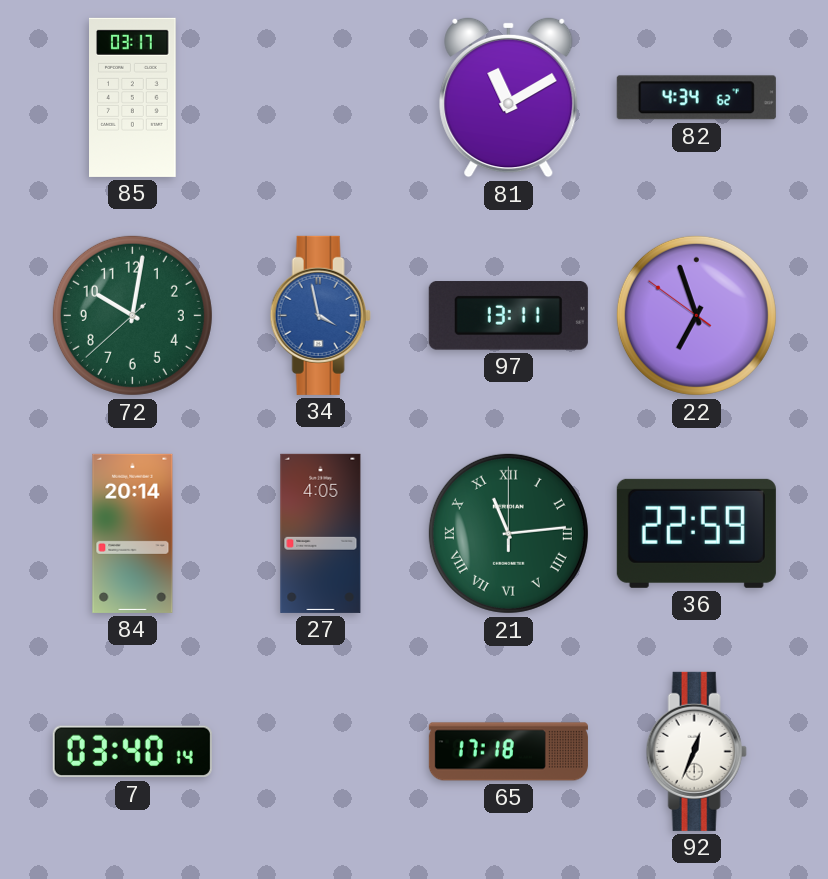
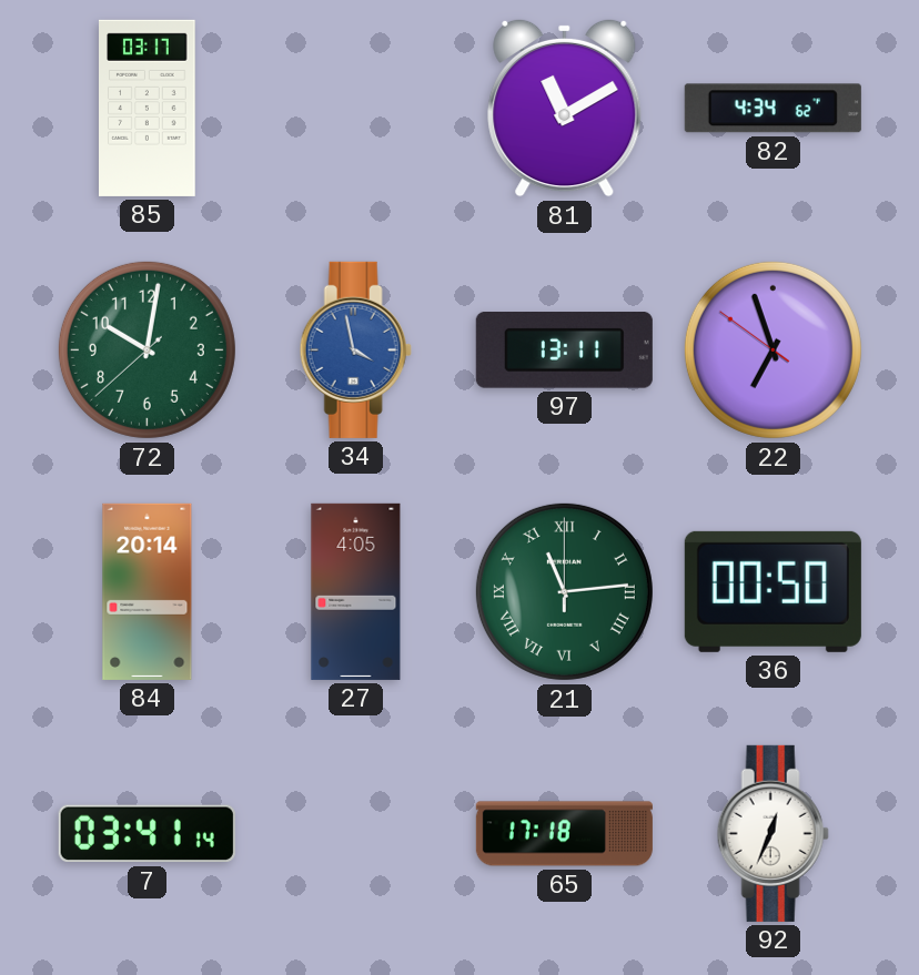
36: 22:59 -> 00:50 (772, 591)
7: 03:40 -> 03:41 (147, 834)
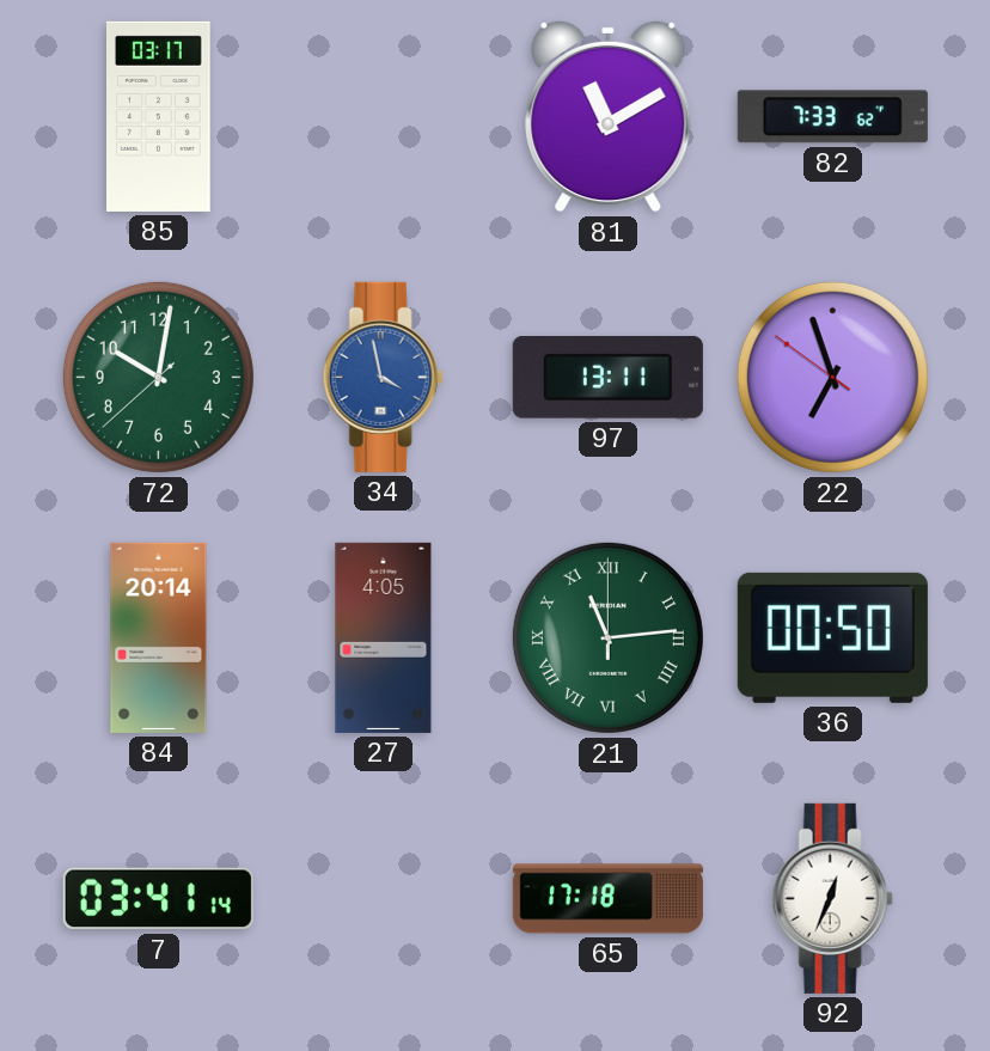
82: 4:34 -> 7:33 (832, 117)
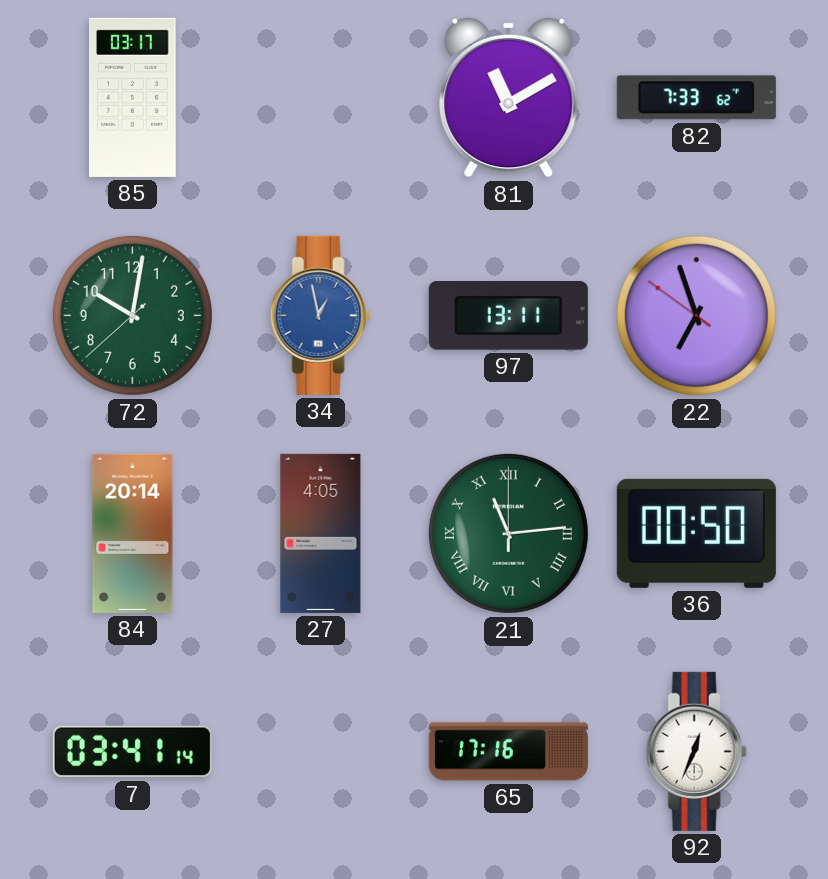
34: 3:58 -> 12:58 (320, 315)
65: 17:18 -> 17:16 (508, 752)
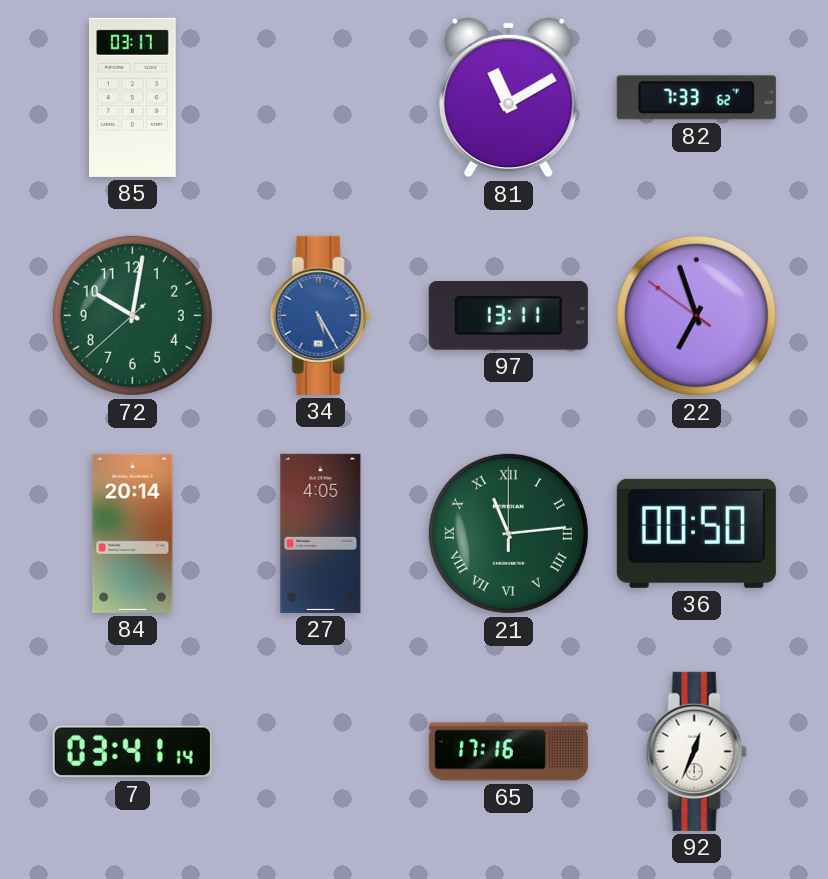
34: 12:58 -> 5:25 (320, 315)
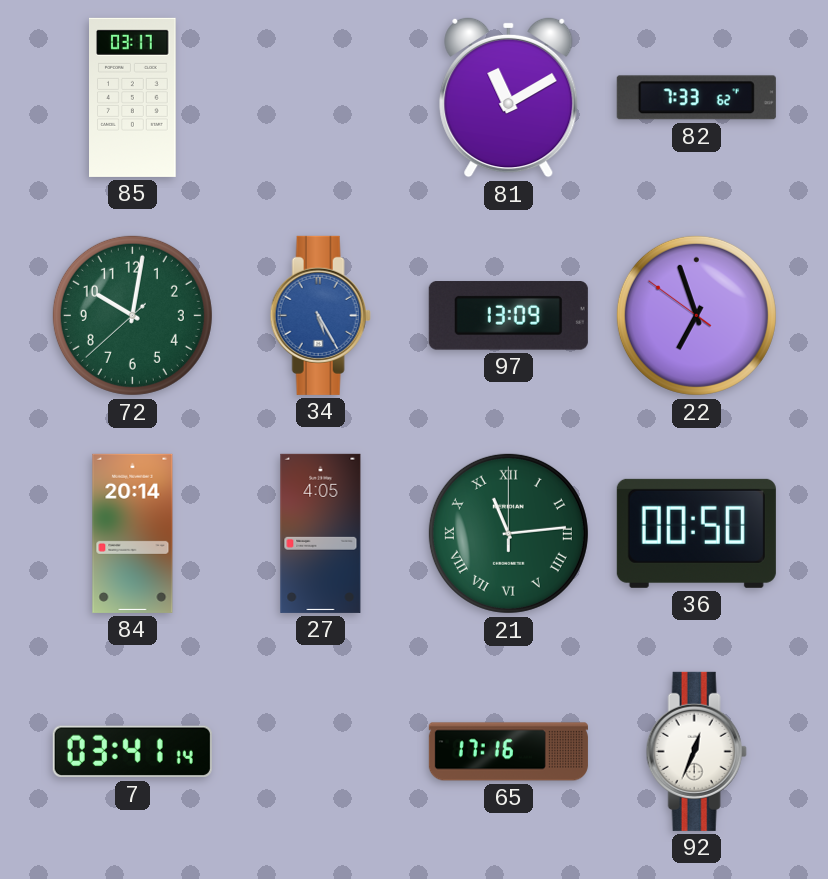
97: 13:11 -> 13:09 (508, 316)
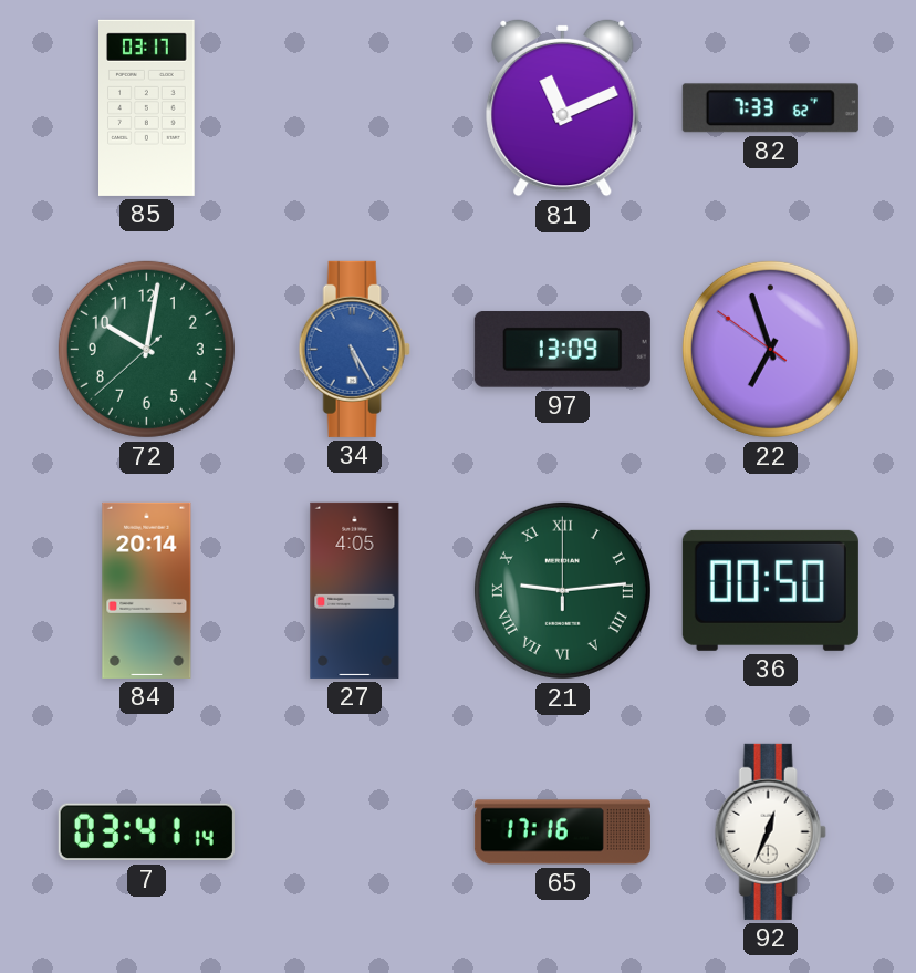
81: 11:10 -> 11:11 (563, 107)
21: 11:14 -> 9:14 (562, 590)
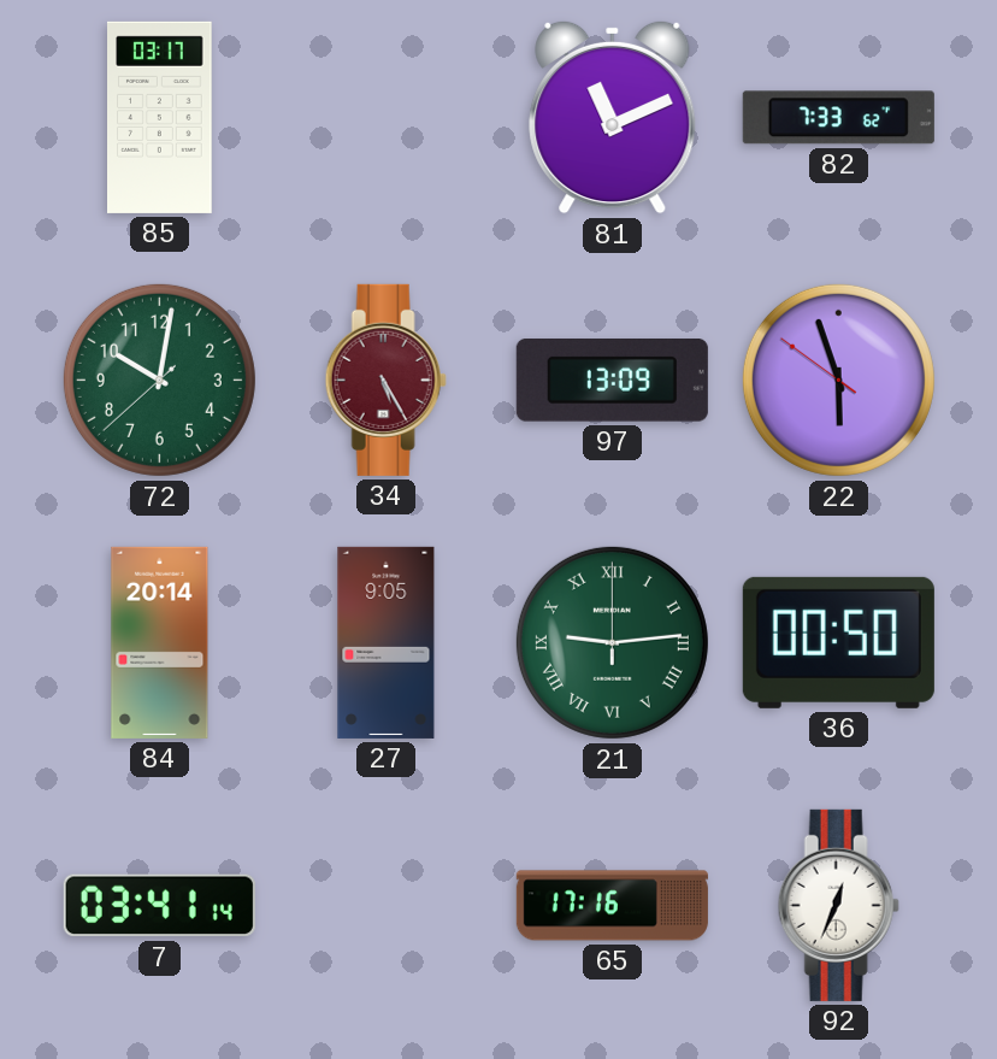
34 dial: blue -> burgundy (385, 380)
22: 6:56 -> 5:56 (838, 380)
27: 4:05 -> 9:05 (387, 642)
